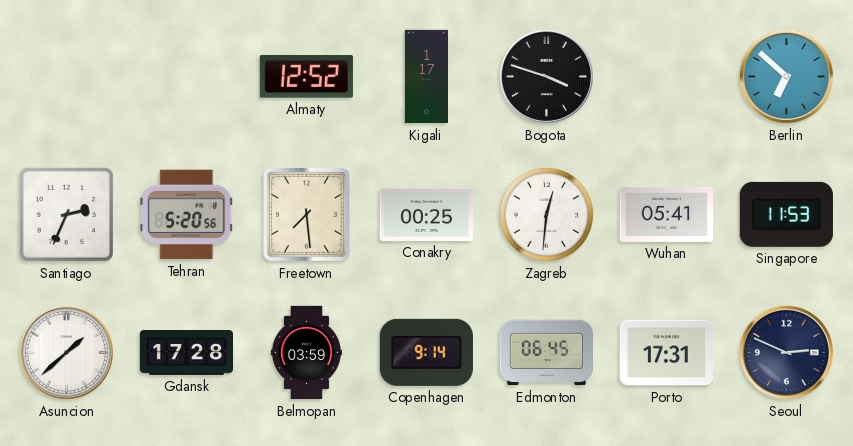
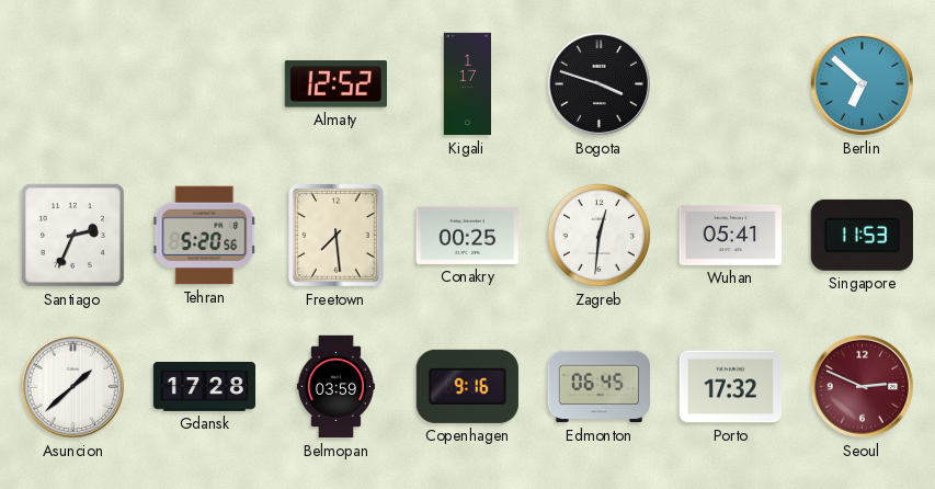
Copenhagen: 9:14 -> 9:16 (467, 386)
Porto: 17:31 -> 17:32 (730, 387)
Seoul dial: navy -> burgundy (862, 386)
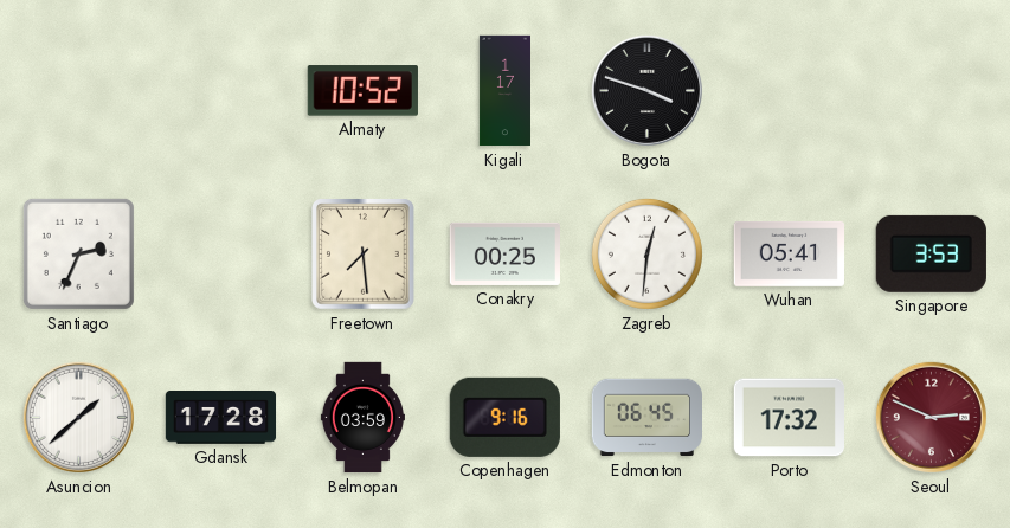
Almaty: 12:52 -> 10:52 (362, 91)
Berlin: 6:52 -> none (862, 83)
Tehran: 5:20 -> none (205, 236)
Singapore: 11:53 -> 3:53 (931, 253)
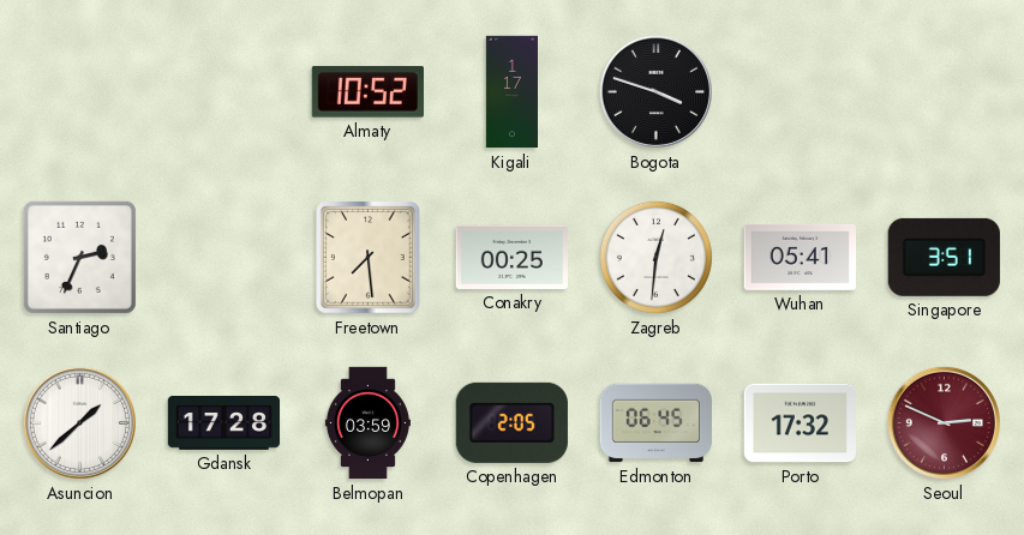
Singapore: 3:53 -> 3:51 (944, 257)
Copenhagen: 9:16 -> 2:05 (511, 422)
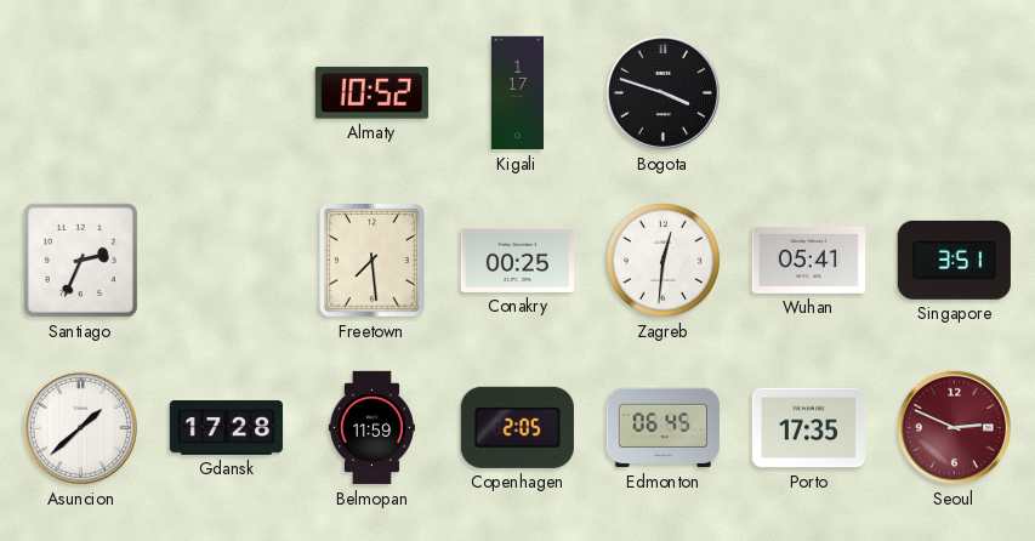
Belmopan: 03:59 -> 11:59 (371, 428)
Porto: 17:32 -> 17:35 (808, 428)
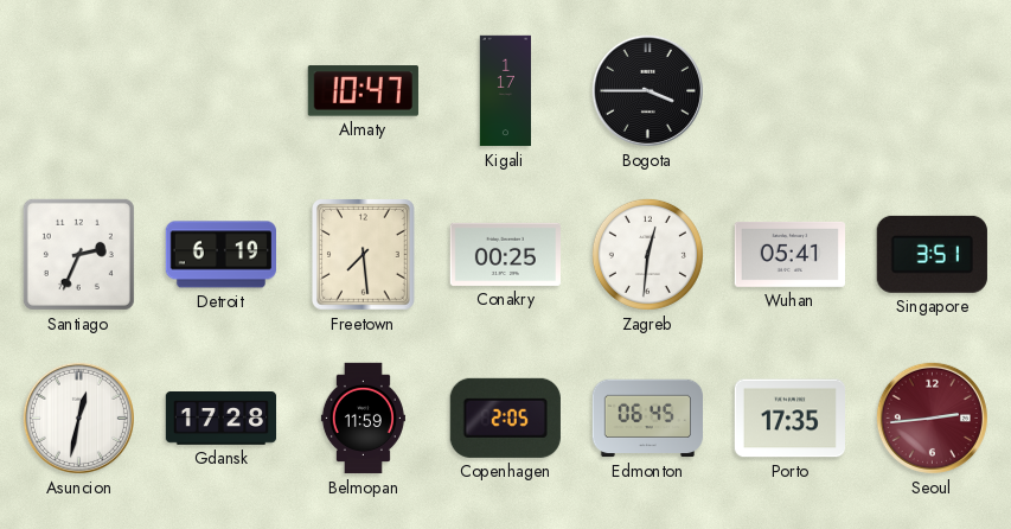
Almaty: 10:52 -> 10:47 (363, 91)
Bogota: 3:48 -> 3:45 (647, 90)
Detroit: none -> 6:19 (220, 255)
Asuncion: 1:38 -> 12:32 (78, 418)
Seoul: 2:49 -> 2:44 (932, 418)
